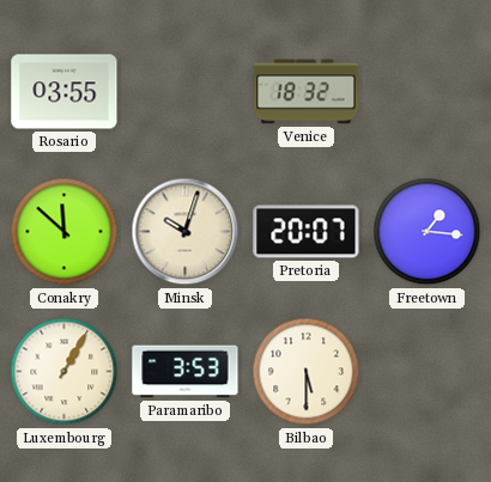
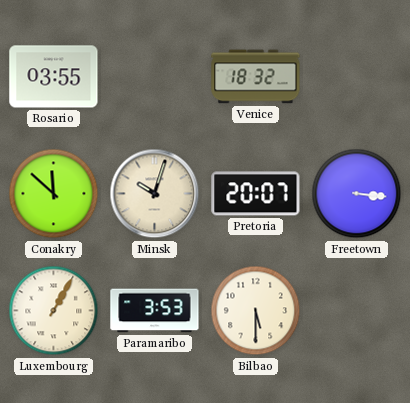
Freetown: 1:16 -> 3:16 (357, 194)
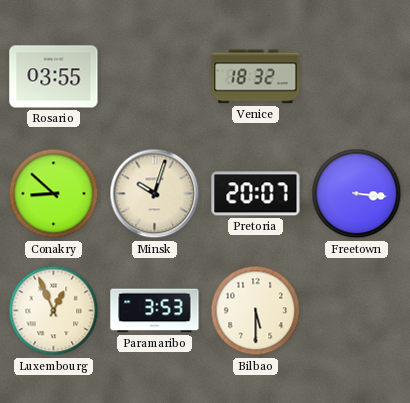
Conakry: 11:52 -> 8:52 (54, 194)
Luxembourg: 1:05 -> 12:56 (54, 311)
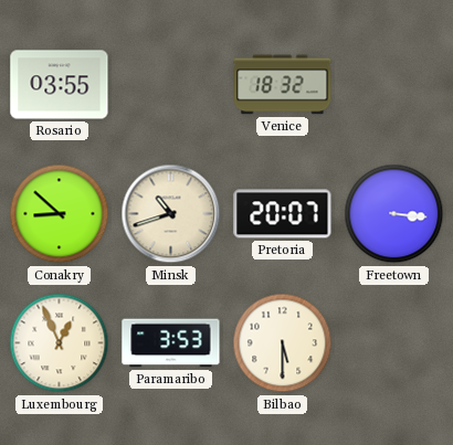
Minsk: 10:03 -> 10:42 (171, 214)
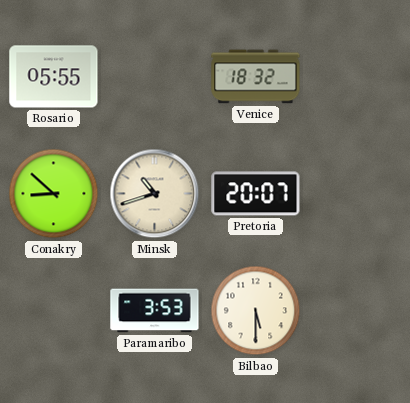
Rosario: 03:55 -> 05:55 (54, 77)
Freetown: 3:16 -> none (394, 214)
Luxembourg: 12:56 -> none (60, 343)
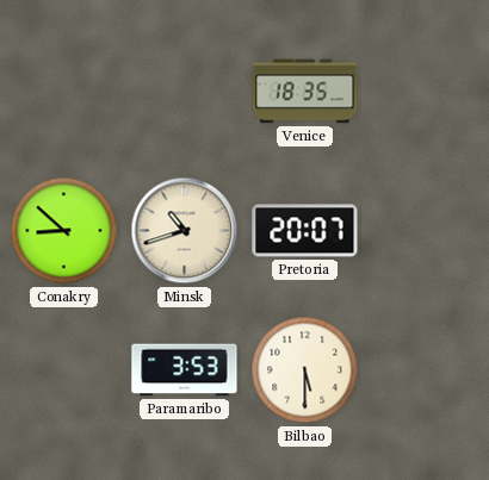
Rosario: 05:55 -> none (54, 77)
Venice: 18:32 -> 18:35 (305, 92)
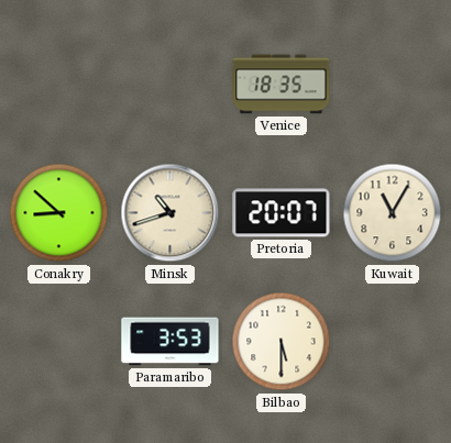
Kuwait: none -> 11:05 (393, 213)
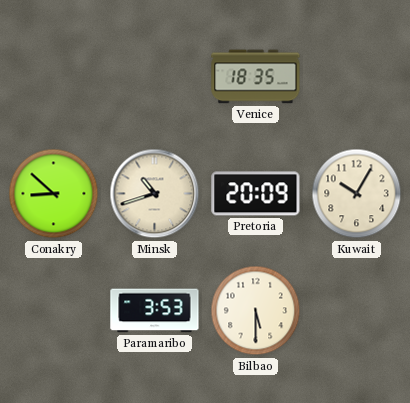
Pretoria: 20:07 -> 20:09 (256, 194)
Kuwait: 11:05 -> 10:05 (357, 194)
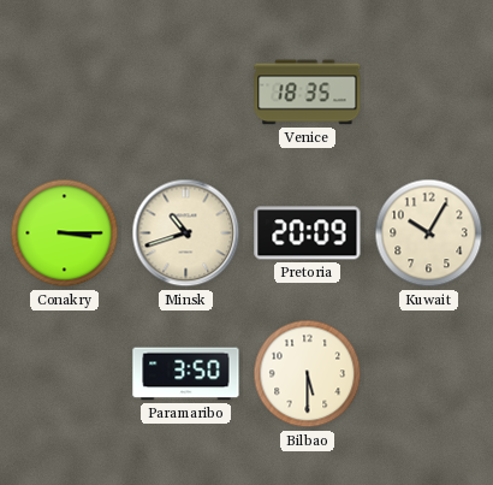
Conakry: 8:52 -> 3:15 (65, 233)
Paramaribo: 3:53 -> 3:50 (186, 374)
